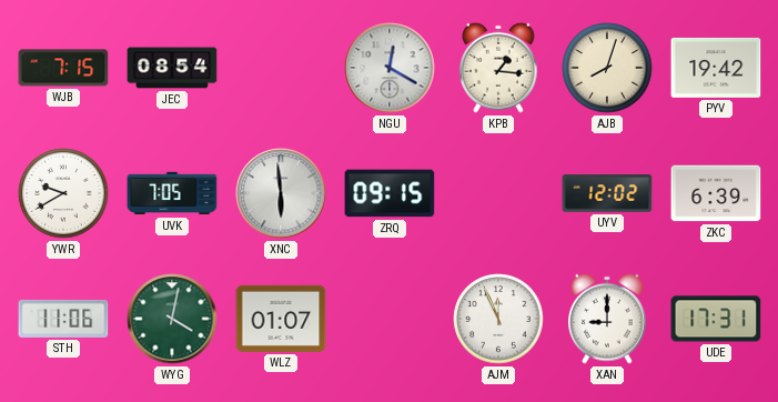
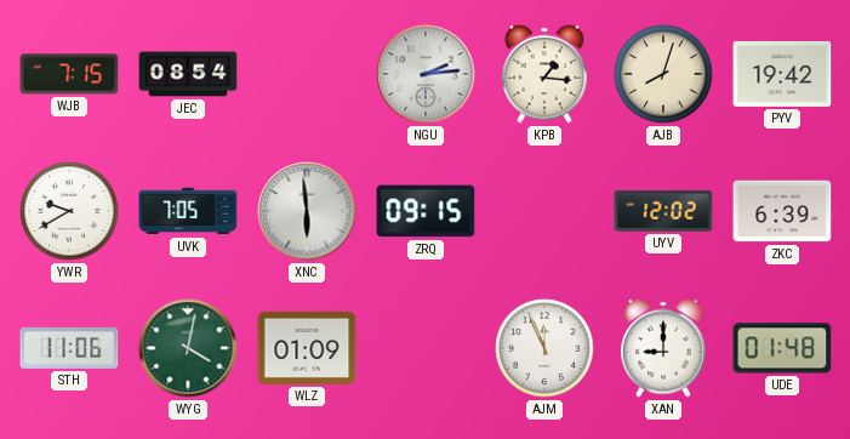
NGU: 12:20 -> 2:14 (426, 74)
WLZ: 01:07 -> 01:09 (307, 348)
UDE: 17:31 -> 01:48 (782, 348)
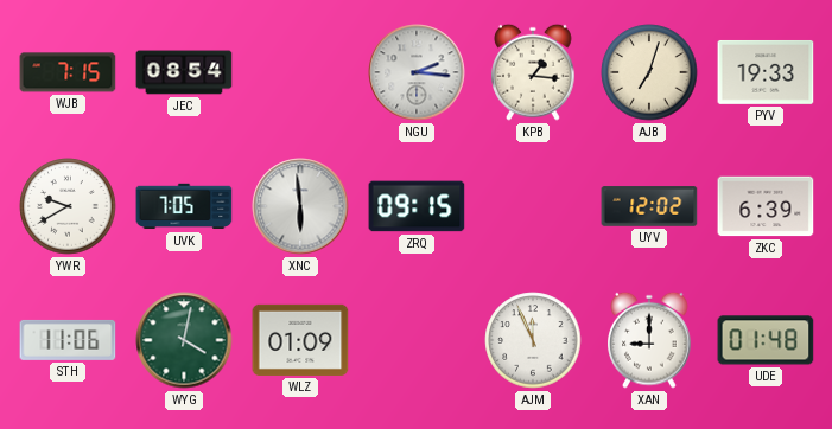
NGU: 2:14 -> 2:16 (417, 72)
AJB: 8:03 -> 7:03 (649, 72)
PYV: 19:42 -> 19:33 (766, 72)
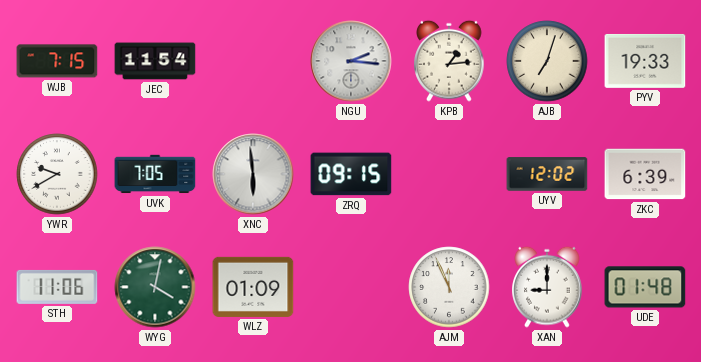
JEC: 08:54 -> 11:54 (155, 61)
KPB: 1:16 -> 1:14 (449, 61)
